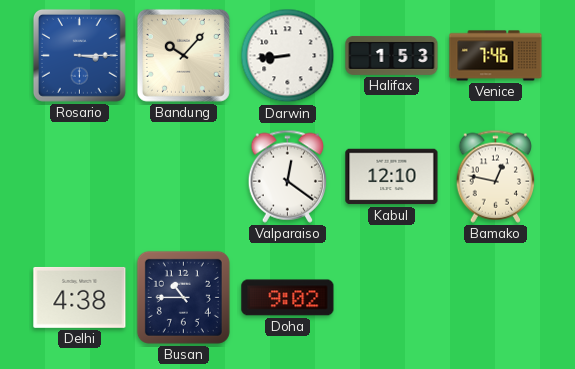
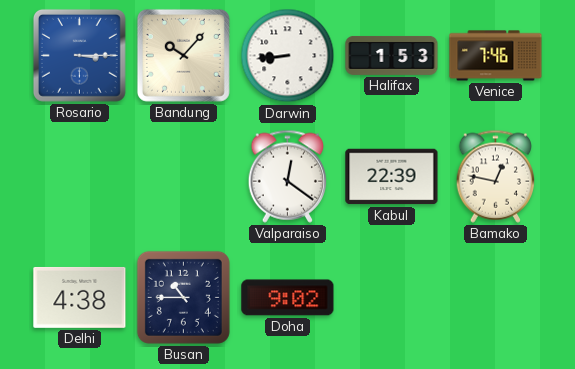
Kabul: 12:10 -> 22:39 (392, 177)
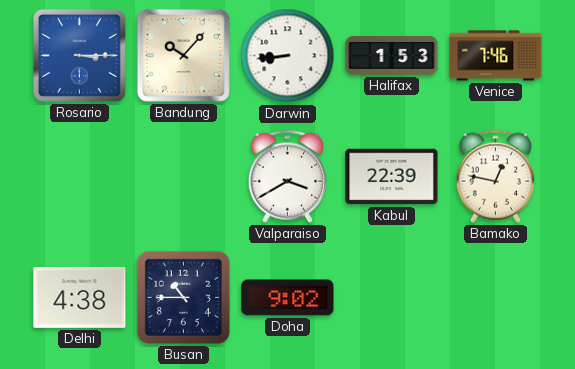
Valparaiso: 12:21 -> 3:40 (288, 176)
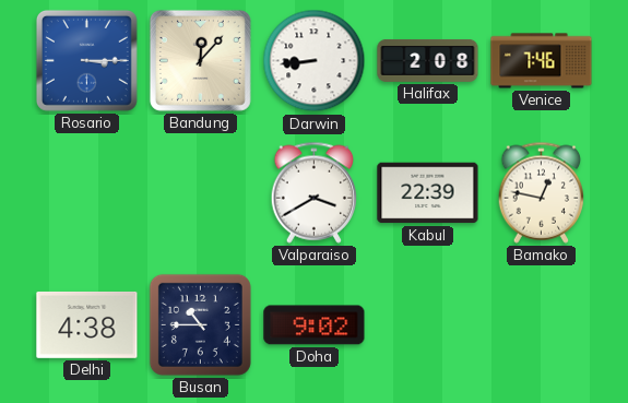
Bandung: 10:07 -> 12:07 (200, 60)
Halifax: 1:53 -> 2:08 (428, 60)
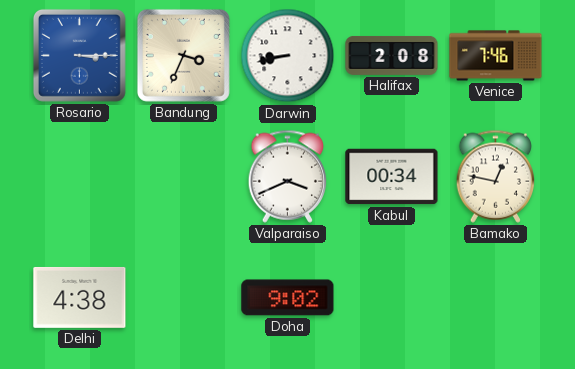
Bandung: 12:07 -> 3:34 (183, 55)
Darwin: 8:44 -> 8:43 (288, 56)
Valparaiso: 3:40 -> 3:41 (288, 176)
Kabul: 22:39 -> 00:34 (392, 177)
Busan: 10:45 -> none (200, 324)
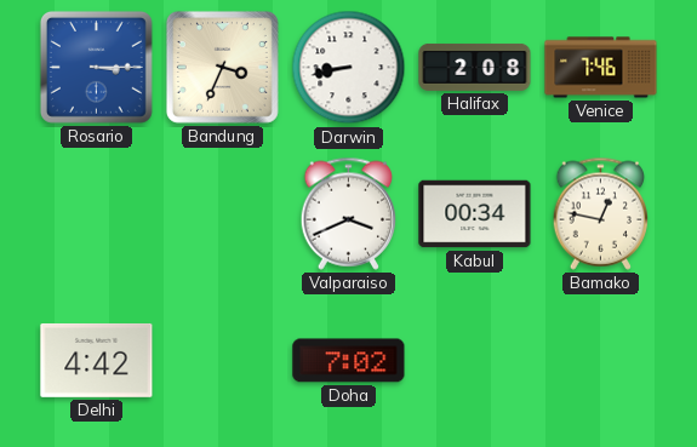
Delhi: 4:38 -> 4:42 (97, 360)
Doha: 9:02 -> 7:02 (349, 361)
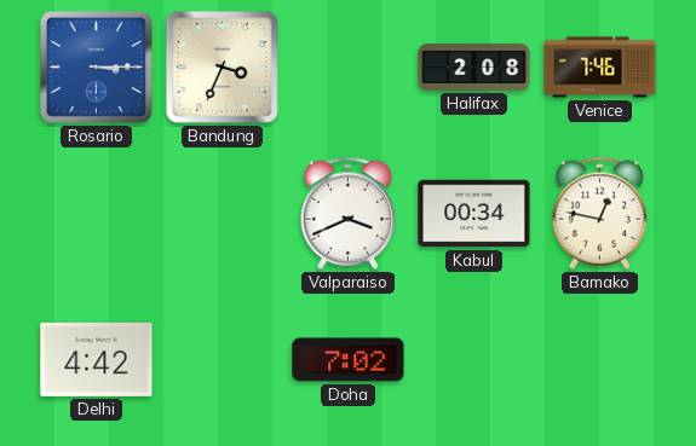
Darwin: 8:43 -> none (349, 68)
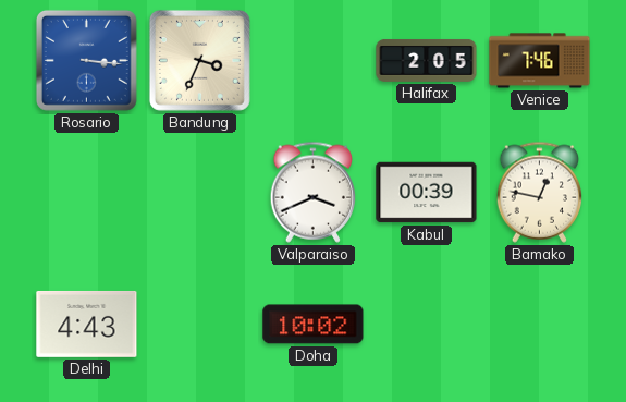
Rosario: 3:15 -> 3:16 (86, 60)
Halifax: 2:08 -> 2:05 (427, 60)
Kabul: 00:34 -> 00:39 (427, 193)
Delhi: 4:42 -> 4:43 (87, 324)
Doha: 7:02 -> 10:02 (314, 325)
